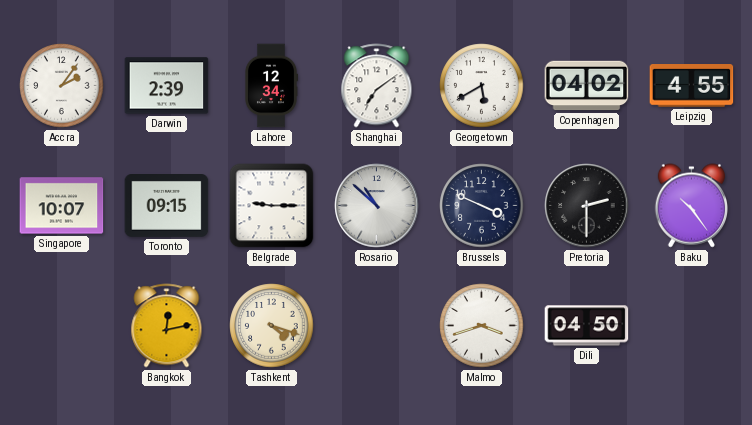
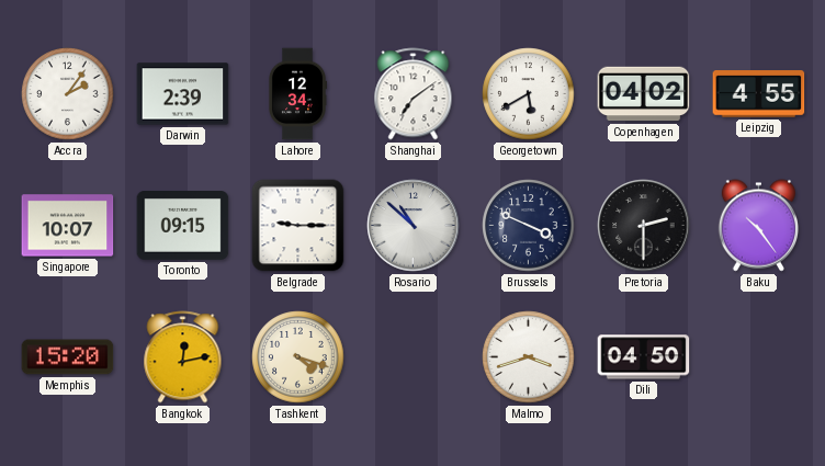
Memphis: none -> 15:20 (68, 357)
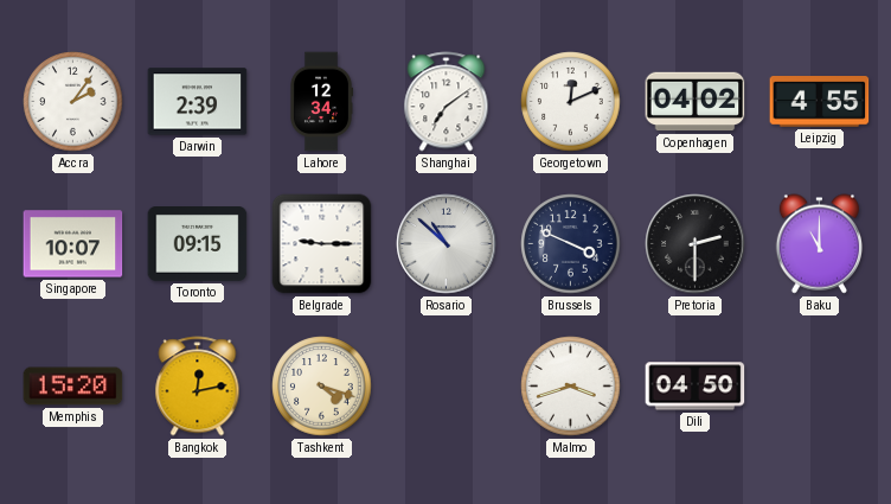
Georgetown: 5:40 -> 12:11 (571, 102)
Baku: 10:24 -> 11:00 (819, 244)
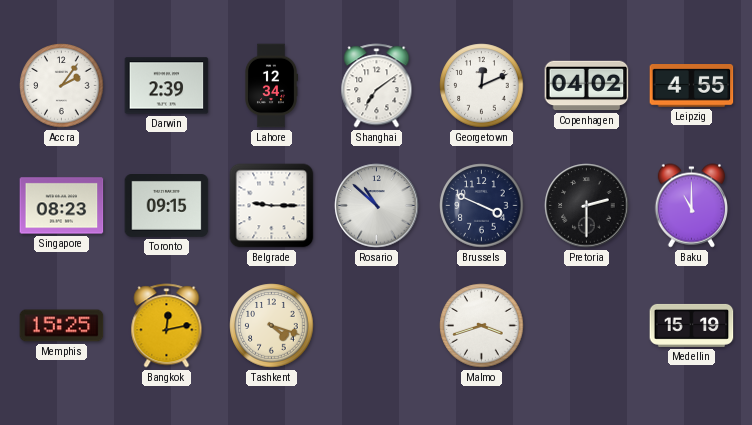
Singapore: 10:07 -> 08:23 (62, 206)
Memphis: 15:20 -> 15:25 (62, 326)
Dili: 04:50 -> none (696, 387)
Medellin: none -> 15:19 (692, 325)
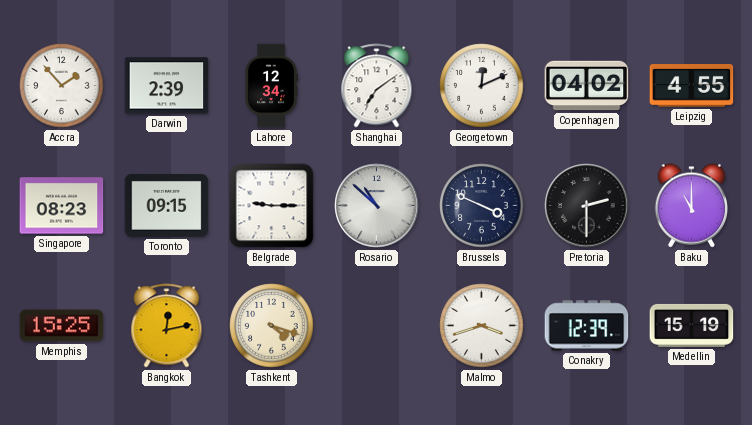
Accra: 2:06 -> 1:53 (62, 86)
Conakry: none -> 12:39 (587, 326)
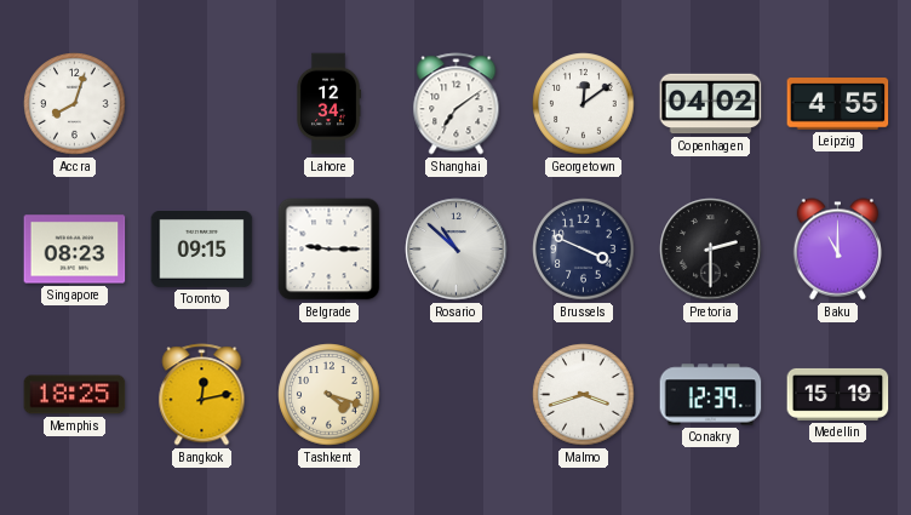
Accra: 1:53 -> 8:03 (75, 104)
Darwin: 2:39 -> none (167, 86)
Georgetown: 12:11 -> 12:09 (584, 104)
Memphis: 15:25 -> 18:25 (75, 395)
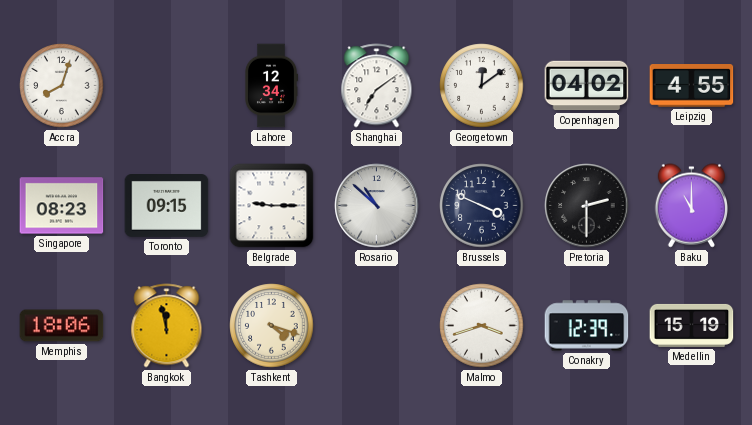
Memphis: 18:25 -> 18:06 (62, 326)
Bangkok: 12:13 -> 11:58 (167, 326)
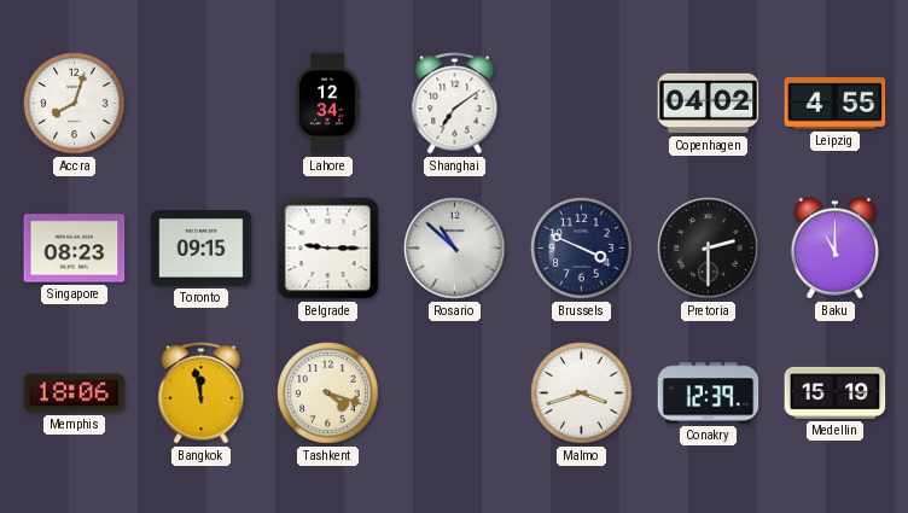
Georgetown: 12:09 -> none (482, 86)
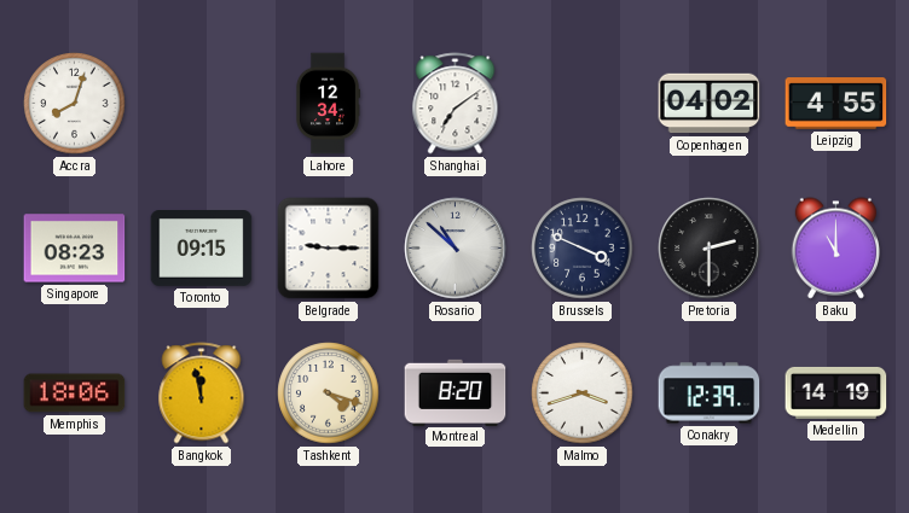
Montreal: none -> 8:20 (456, 392)
Medellin: 15:19 -> 14:19 (836, 392)
